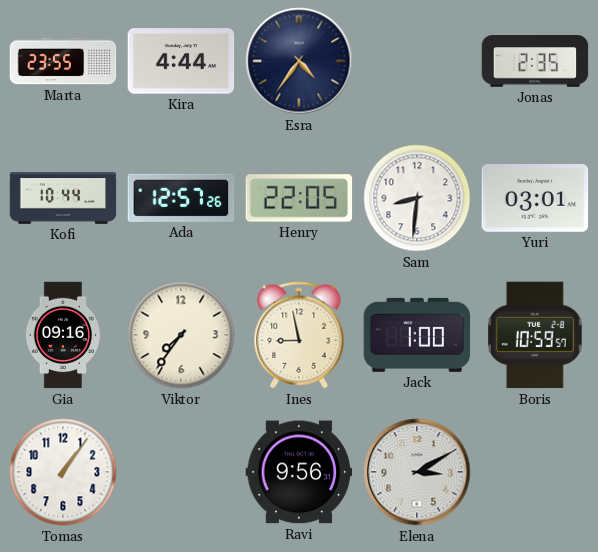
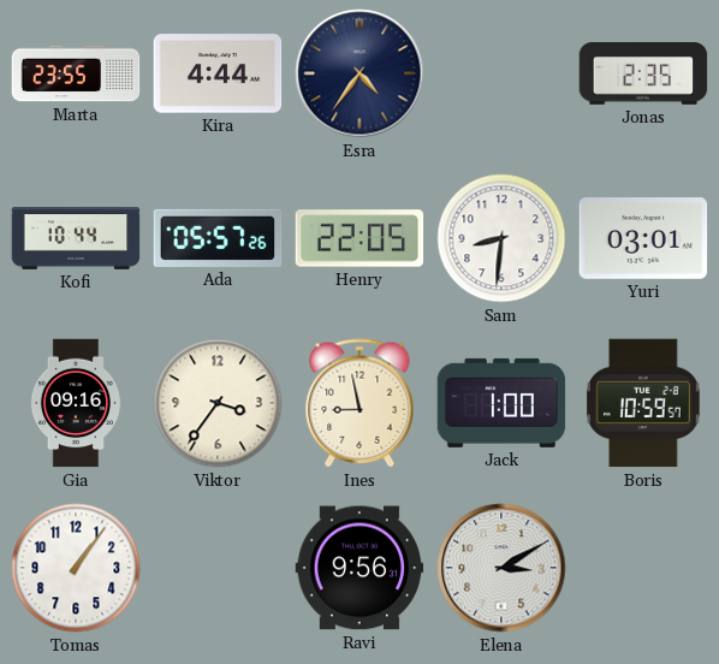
Ada: 12:57 -> 05:57 (218, 238)
Viktor: 7:36 -> 3:36 (218, 403)
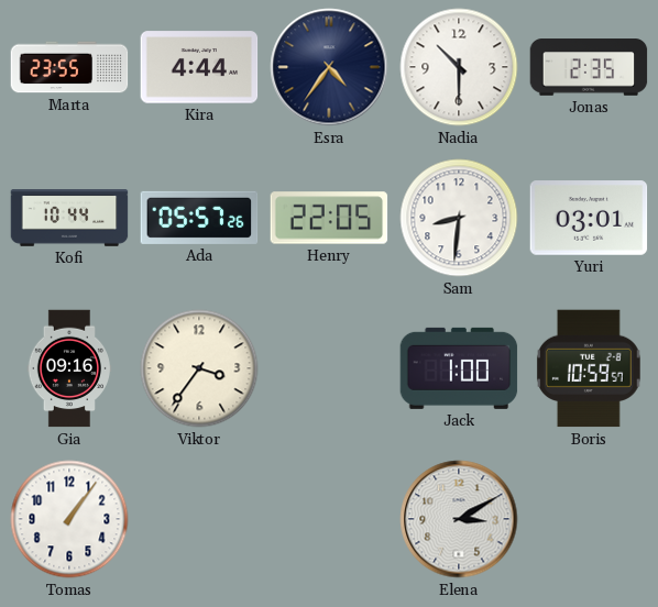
Nadia: none -> 10:30 (459, 67)
Ines: 8:58 -> none (359, 403)
Ravi: 9:56 -> none (359, 568)
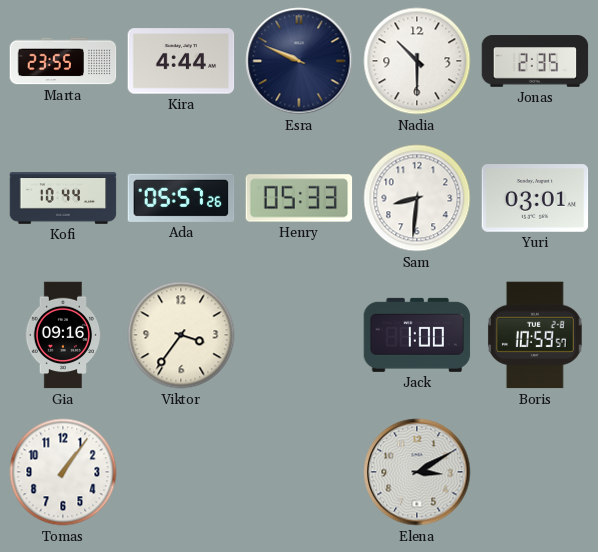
Esra: 4:36 -> 9:49 (299, 61)
Henry: 22:05 -> 05:33 (299, 198)
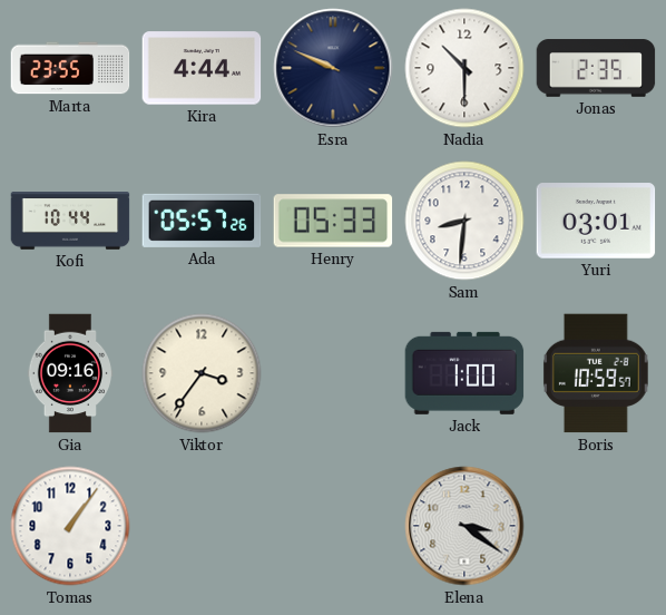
Elena: 3:10 -> 3:21 (464, 526)
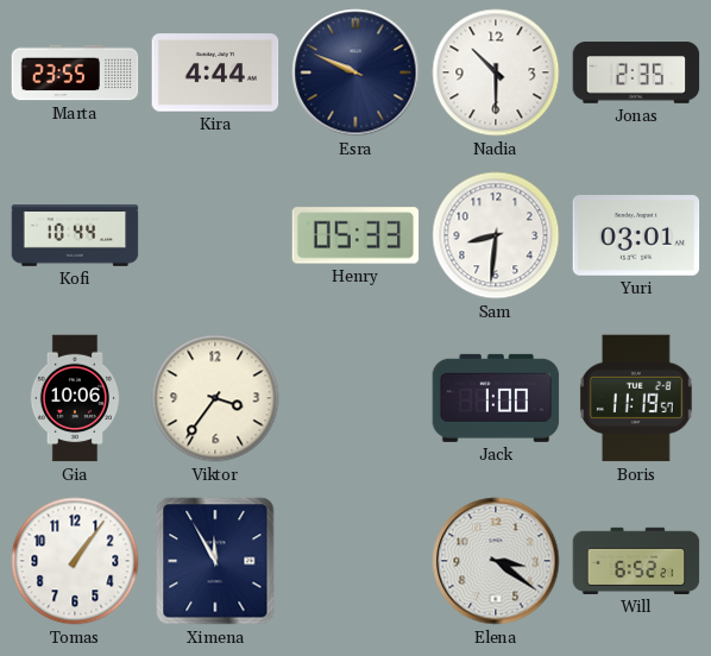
Ada: 05:57 -> none (202, 221)
Gia: 09:16 -> 10:06 (75, 398)
Boris: 10:59 -> 11:19 (636, 398)
Ximena: none -> 11:55 (215, 561)
Will: none -> 6:52 (636, 561)
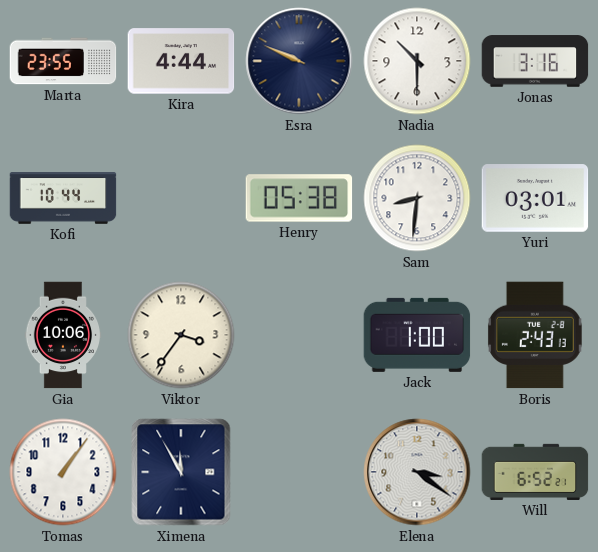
Jonas: 2:35 -> 3:16 (535, 61)
Henry: 05:33 -> 05:38 (299, 198)
Boris: 11:19 -> 2:43 (535, 335)
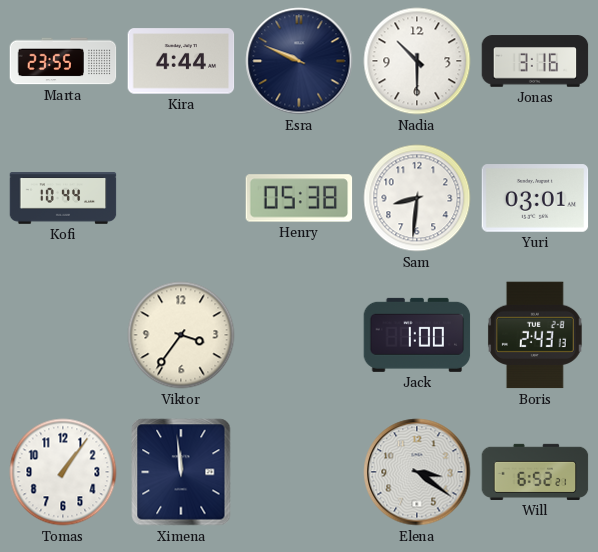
Gia: 10:06 -> none (63, 335)
Ximena: 11:55 -> 11:59 (181, 472)
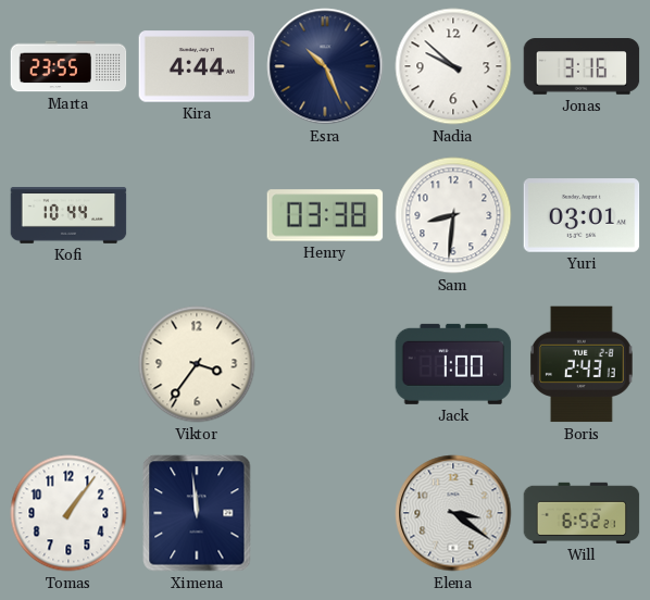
Esra: 9:49 -> 10:26 (325, 66)
Nadia: 10:30 -> 9:52 (453, 66)
Henry: 05:38 -> 03:38 (325, 215)
